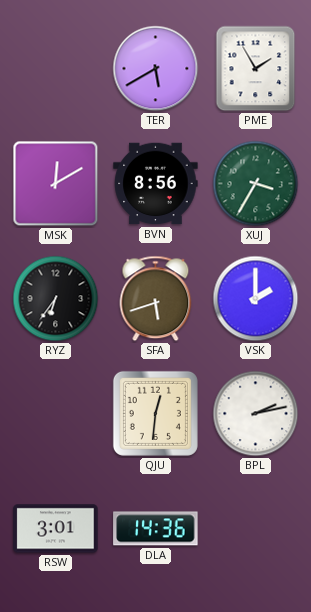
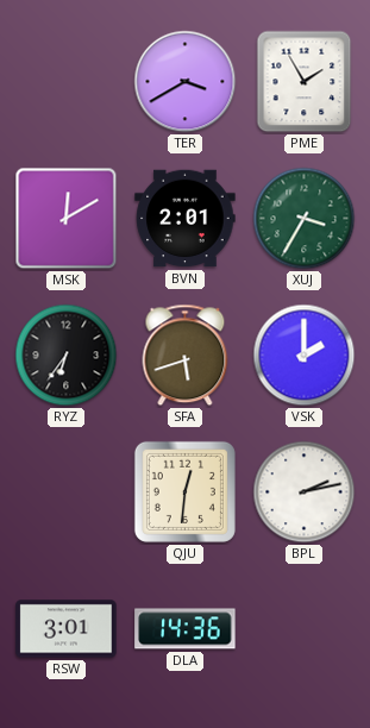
TER: 5:40 -> 3:40 (186, 82)
BVN: 8:56 -> 2:01 (186, 219)
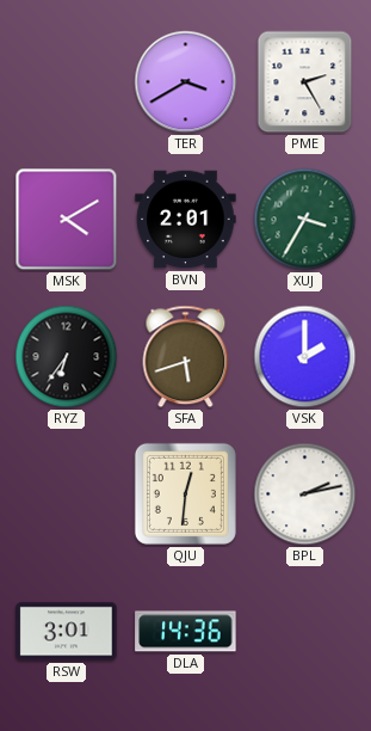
PME: 1:55 -> 2:25 (305, 82)
MSK: 12:10 -> 4:10 (67, 220)
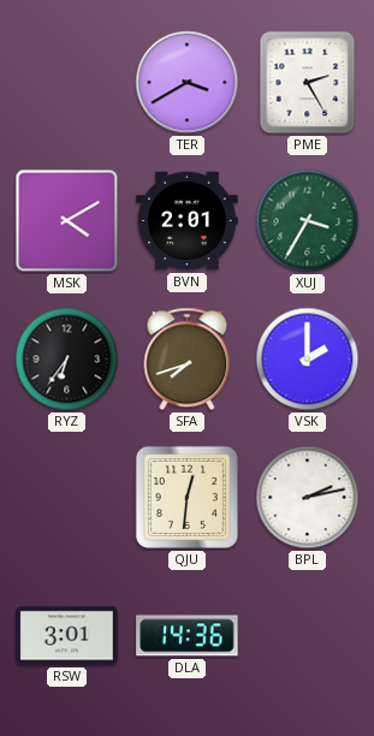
SFA: 5:42 -> 7:42 (188, 360)
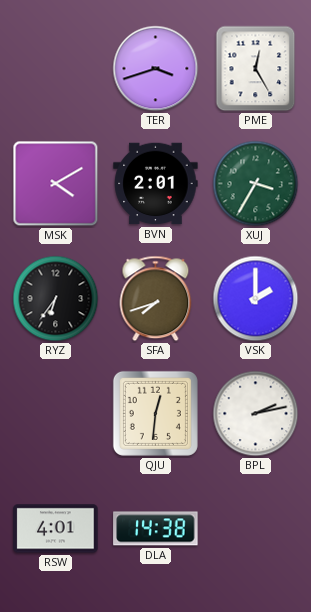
TER: 3:40 -> 3:42 (156, 69)
PME: 2:25 -> 12:25 (256, 69)
RSW: 3:01 -> 4:01 (56, 529)
DLA: 14:36 -> 14:38 (156, 529)
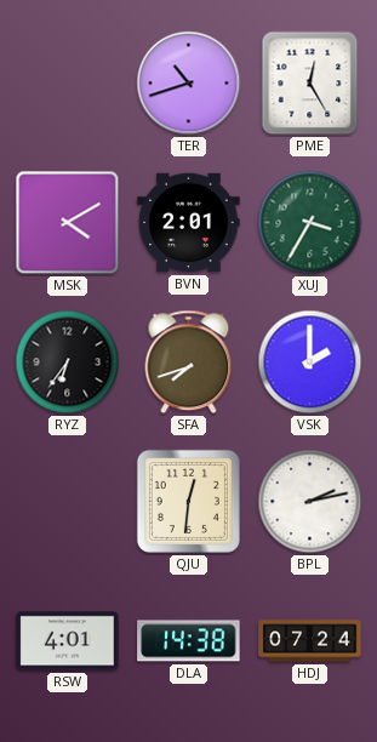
TER: 3:42 -> 10:42 (189, 84)
HDJ: none -> 07:24 (310, 641)
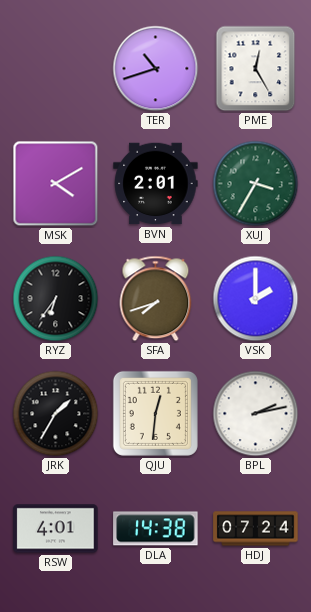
JRK: none -> 1:35 (56, 414)
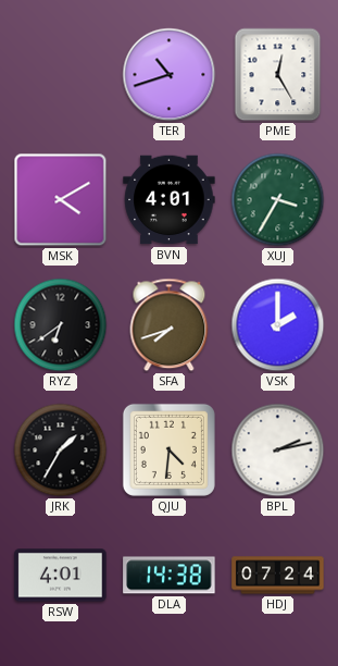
BVN: 2:01 -> 4:01 (170, 200)
RYZ: 6:36 -> 6:39 (61, 325)
QJU: 12:31 -> 4:31 (168, 449)
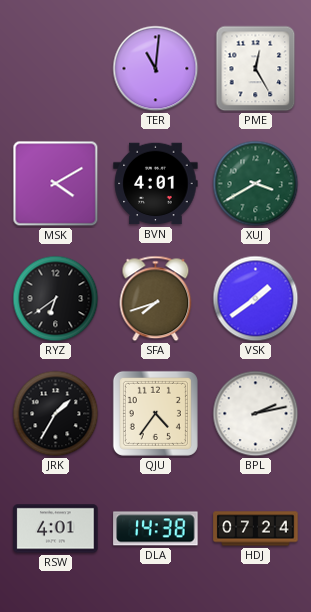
TER: 10:42 -> 11:01 (156, 69)
XUJ: 3:35 -> 3:40 (256, 184)
VSK: 2:00 -> 1:39 (256, 299)
QJU: 4:31 -> 4:36 (155, 413)
